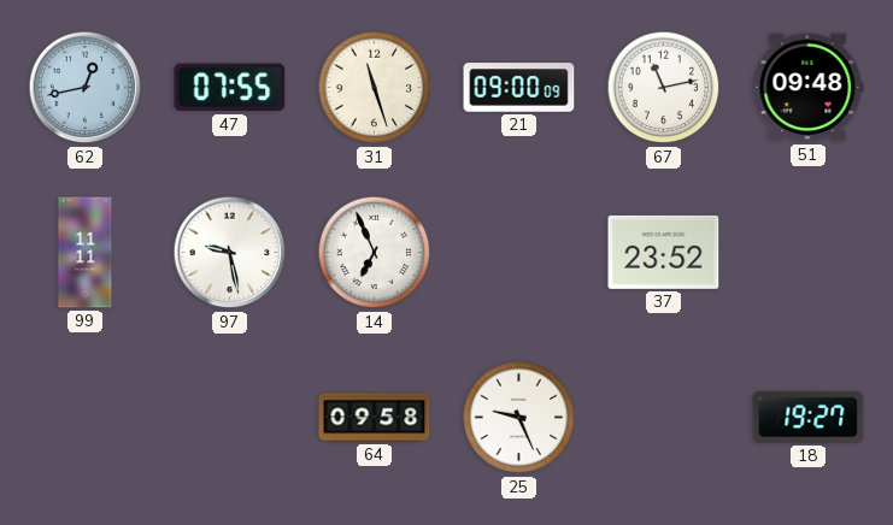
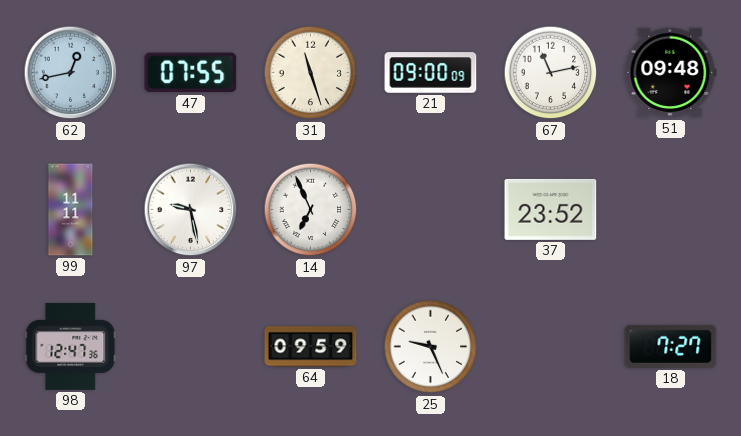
98: none -> 12:47 (71, 346)
64: 09:58 -> 09:59 (311, 347)
18: 19:27 -> 7:27 (671, 346)
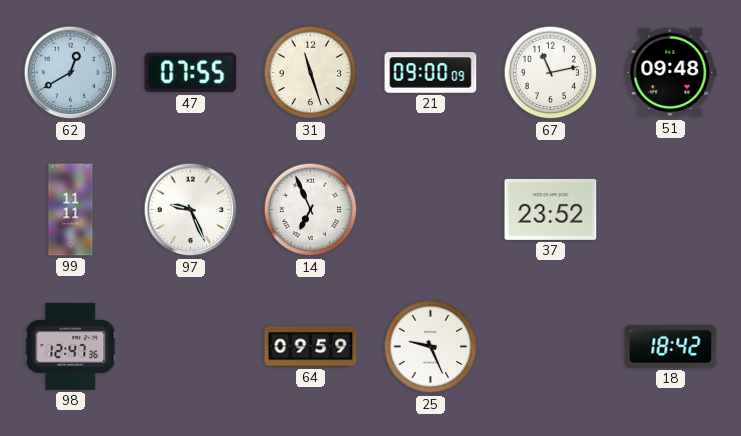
62: 12:43 -> 12:40 (71, 73)
97: 9:28 -> 9:26 (191, 210)
18: 7:27 -> 18:42 (671, 346)
